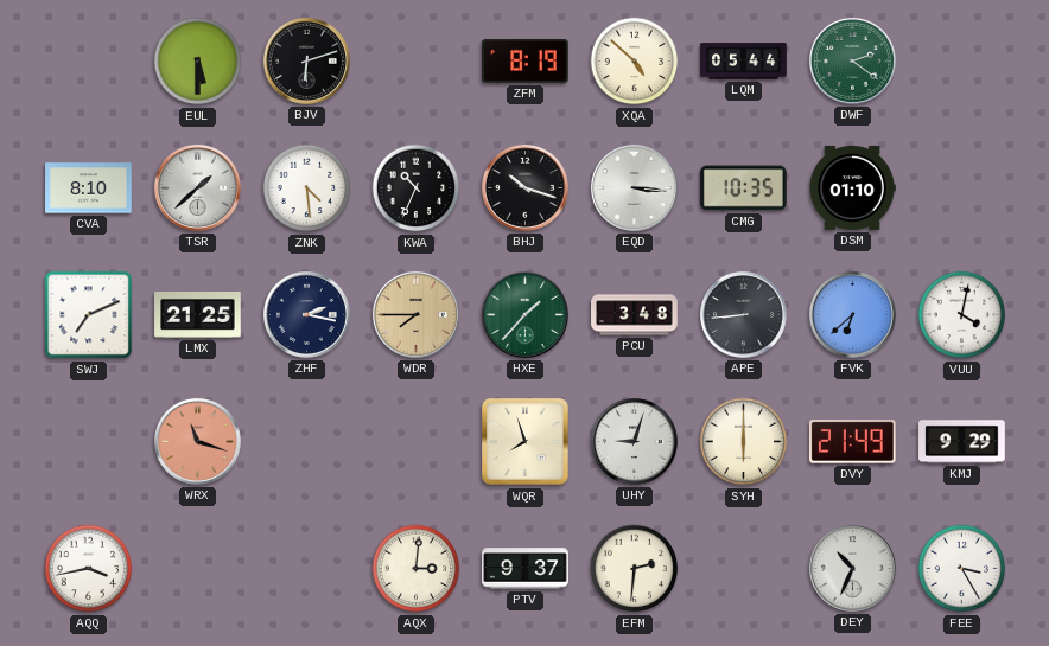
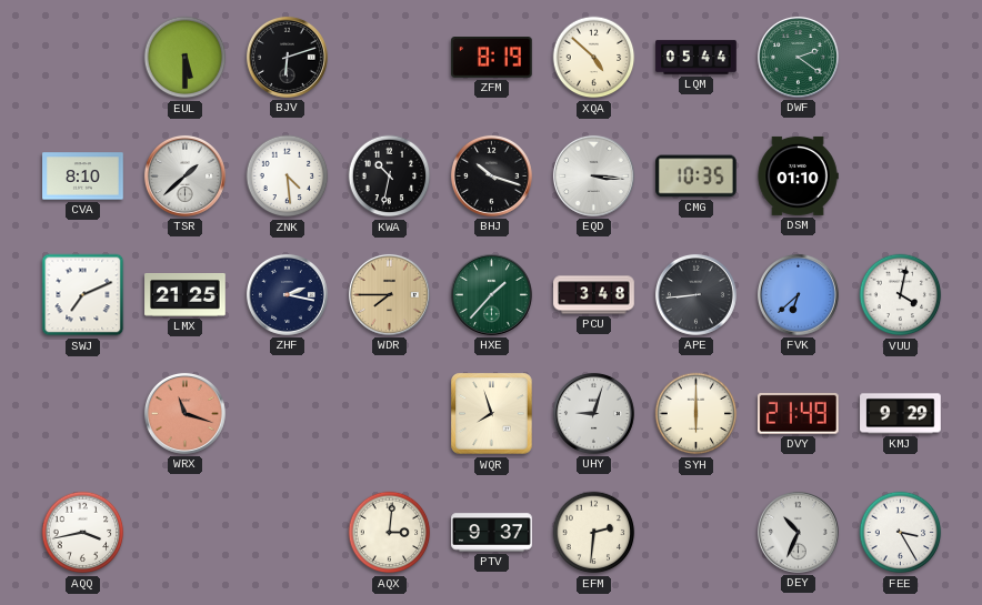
KWA: 10:34 -> 10:32 (390, 177)
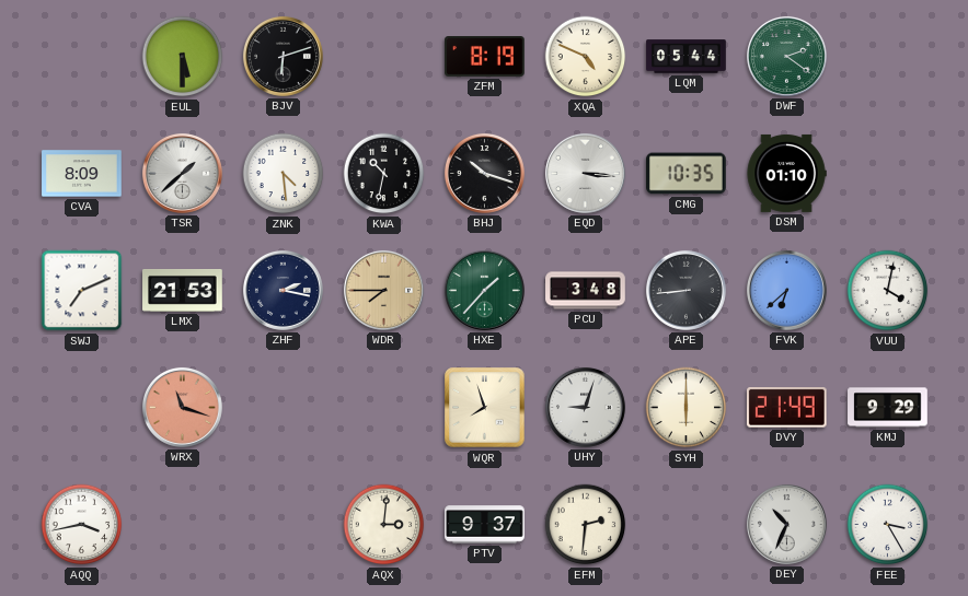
XQA: 4:52 -> 4:49 (586, 57)
CVA: 8:10 -> 8:09 (82, 174)
LMX: 21:25 -> 21:53 (183, 291)
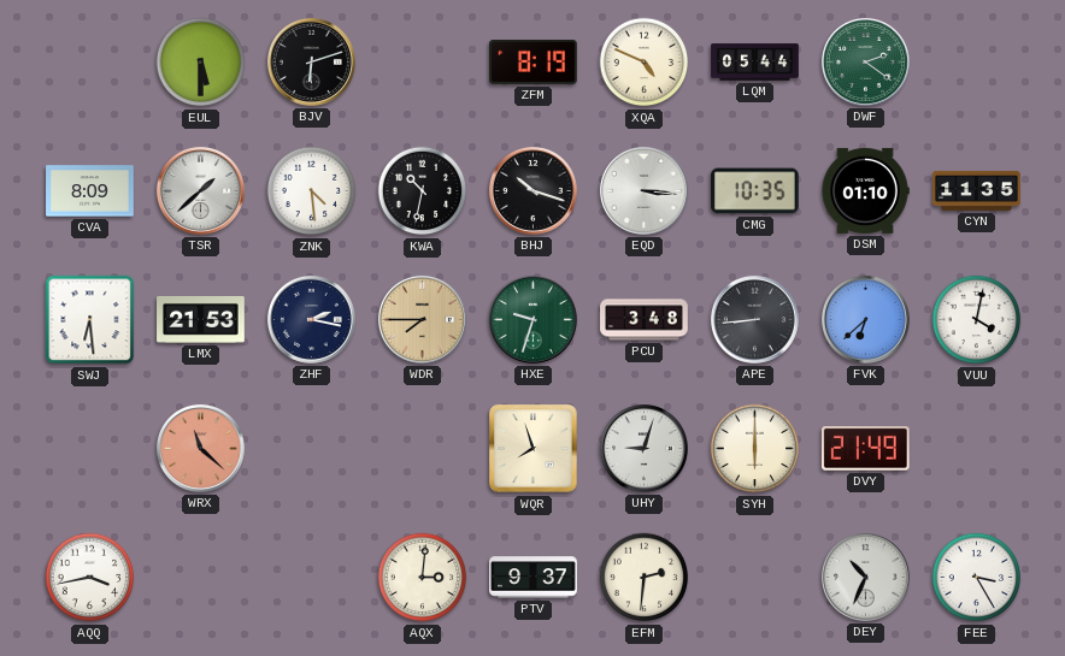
CYN: none -> 11:35 (977, 191)
SWJ: 7:11 -> 6:29 (90, 320)
HXE: 1:37 -> 9:33 (532, 319)
WRX: 11:18 -> 11:22 (200, 448)
KMJ: 9:29 -> none (888, 408)
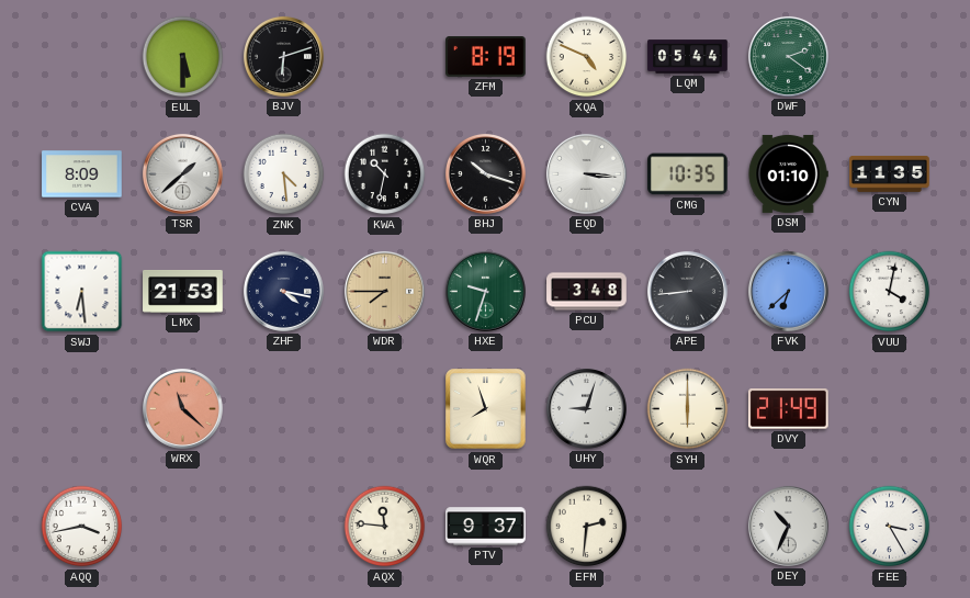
ZHF: 2:17 -> 4:17 (283, 291)
AQX: 3:01 -> 11:46 (385, 527)
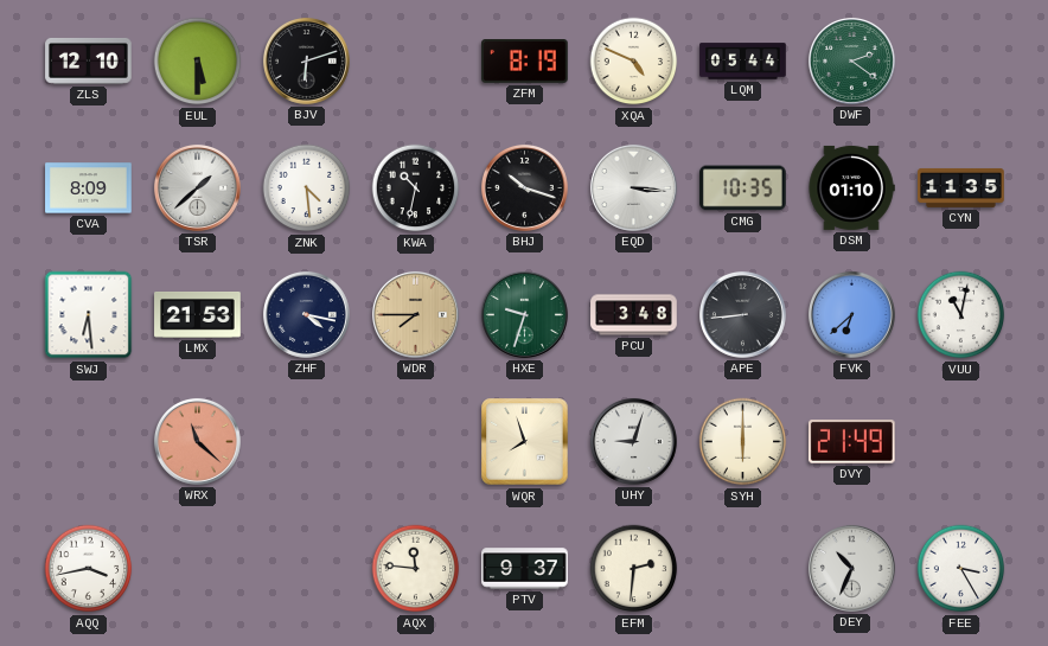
ZLS: none -> 12:10 (89, 60)
VUU: 4:02 -> 11:02 (961, 315)
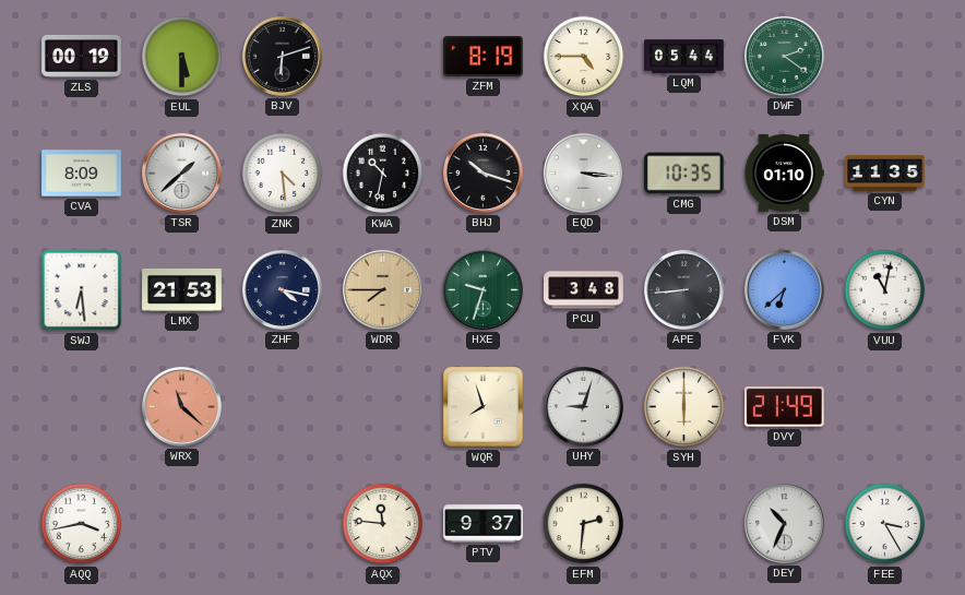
ZLS: 12:10 -> 00:19 (82, 56)
XQA: 4:49 -> 4:45 (584, 57)
